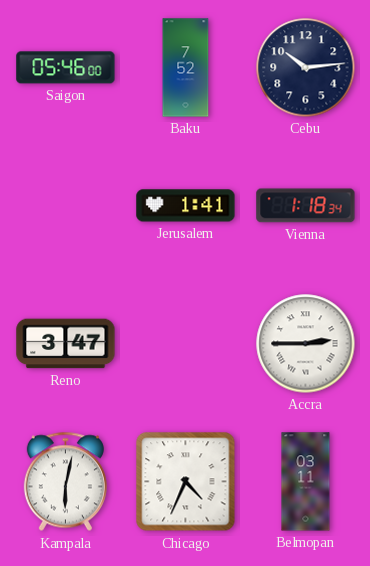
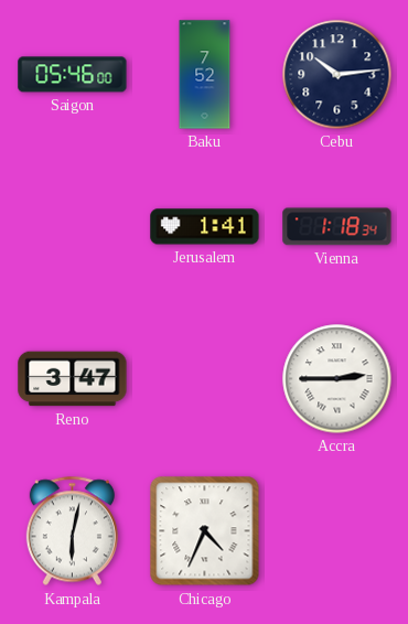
Belmopan: 03:11 -> none (306, 482)
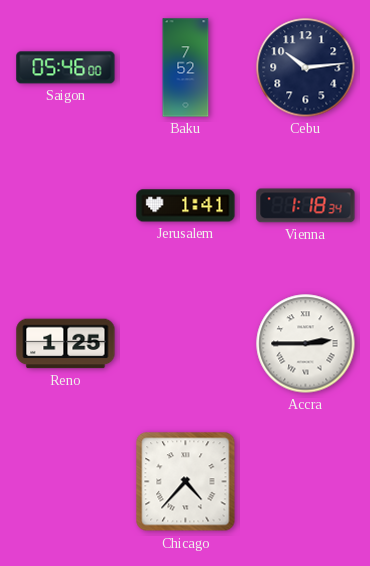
Reno: 3:47 -> 1:25 (66, 344)
Kampala: 6:02 -> none (72, 531)
Chicago: 4:34 -> 4:37 (186, 482)
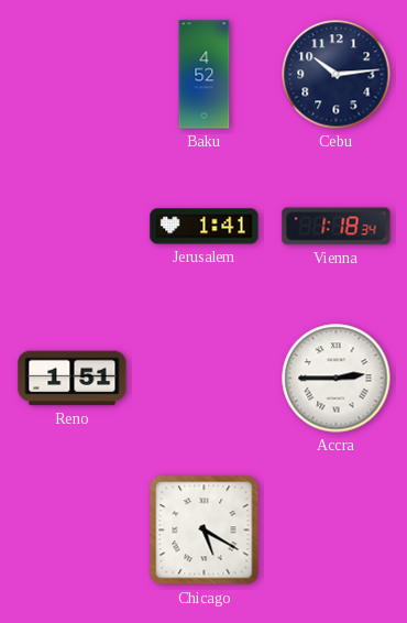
Saigon: 05:46 -> none (66, 68)
Baku: 7:52 -> 4:52 (205, 75)
Reno: 1:25 -> 1:51 (73, 379)
Chicago: 4:37 -> 5:20 (205, 531)
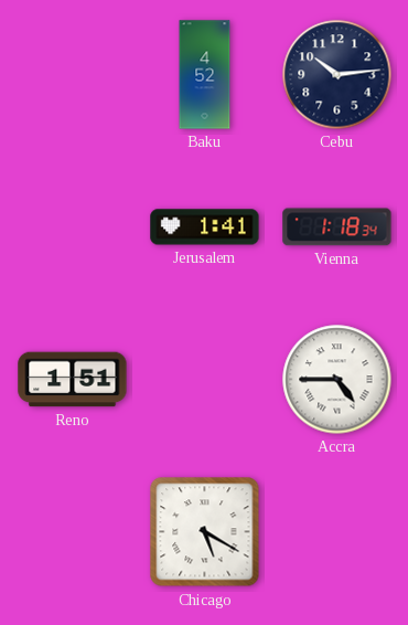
Accra: 2:45 -> 4:45 (337, 380)
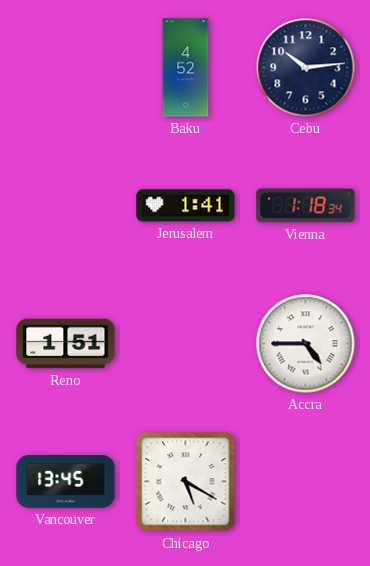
Vancouver: none -> 13:45 (66, 482)
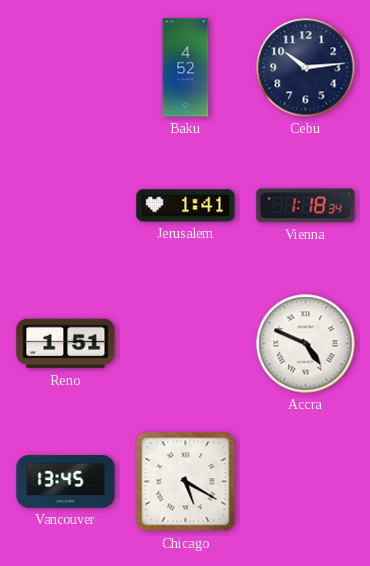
Accra: 4:45 -> 4:49 (306, 344)
